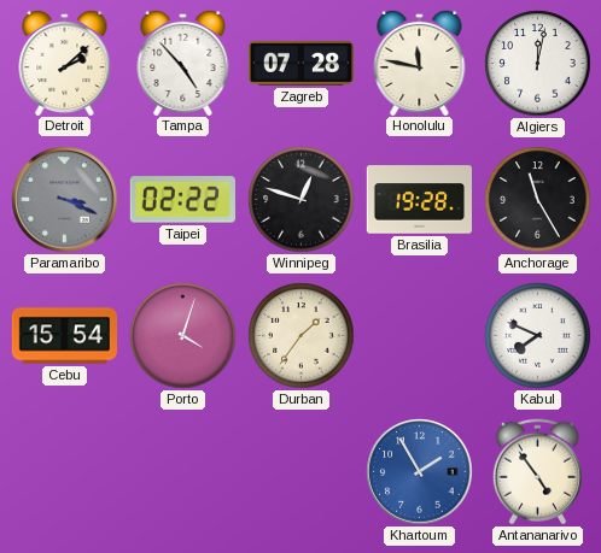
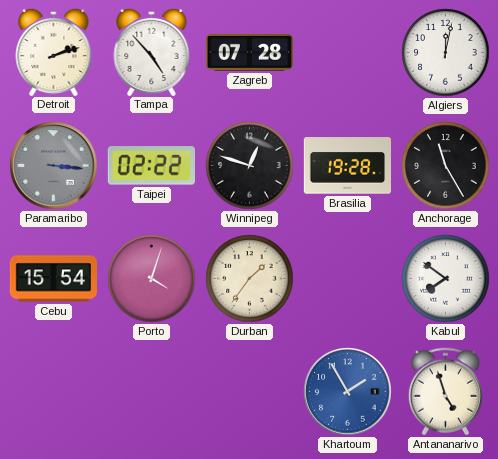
Detroit: 2:08 -> 2:12 (54, 51)
Honolulu: 11:47 -> none (420, 61)
Paramaribo: 3:19 -> 3:16 (54, 166)
Kabul: 7:49 -> 7:51 (446, 279)
Antananarivo: 4:54 -> 4:57 (445, 392)
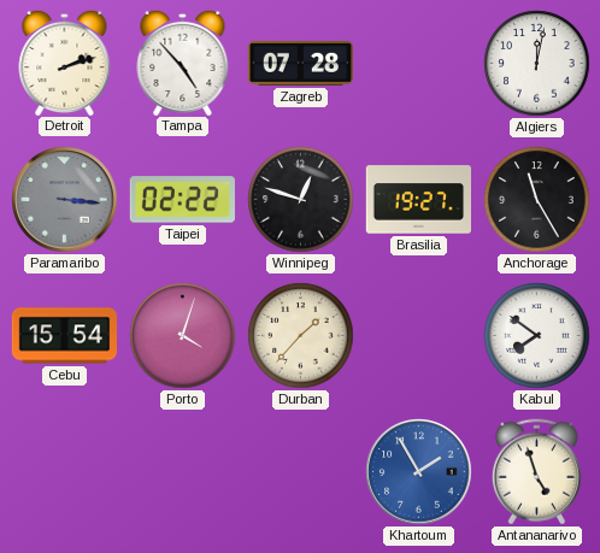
Brasilia: 19:28 -> 19:27 (418, 200)
Durban: 1:36 -> 1:37 (301, 336)
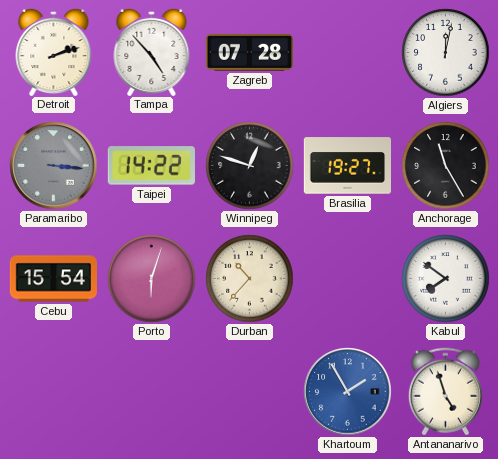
Taipei: 02:22 -> 14:22 (151, 166)
Porto: 4:03 -> 6:03 (152, 279)
Durban: 1:37 -> 10:37 (250, 279)
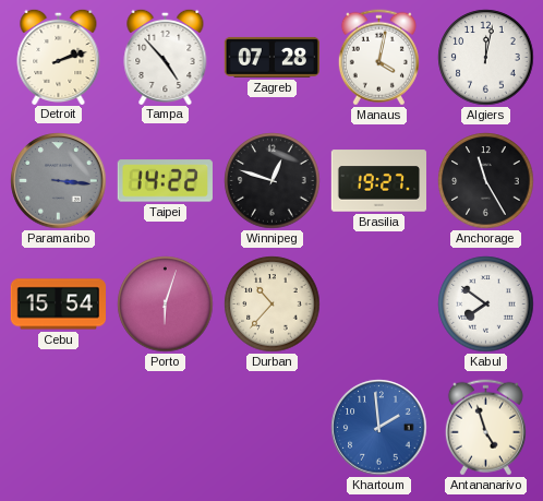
Manaus: none -> 4:02 (378, 58)
Khartoum: 1:55 -> 1:59 (379, 428)
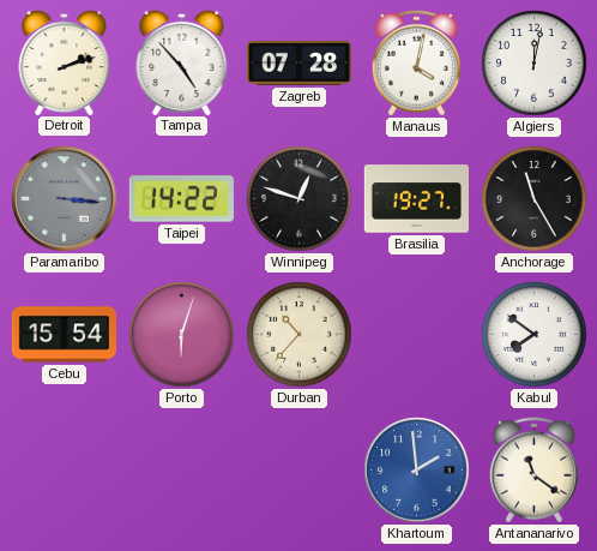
Antananarivo: 4:57 -> 11:21 (533, 471)
